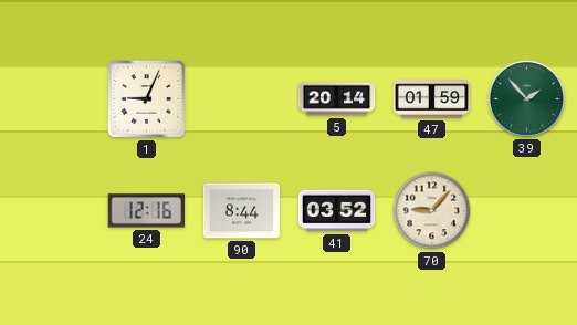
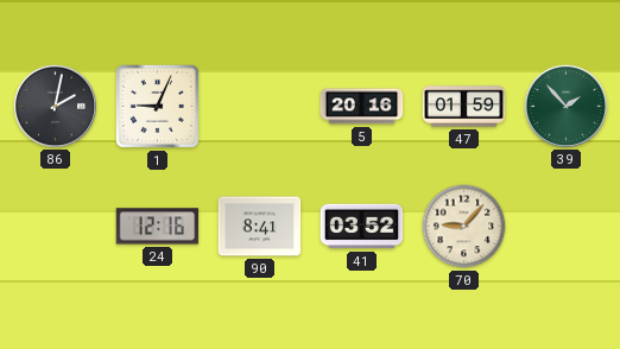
86: none -> 2:02 (55, 106)
5: 20:14 -> 20:16 (362, 107)
90: 8:44 -> 8:41 (260, 227)
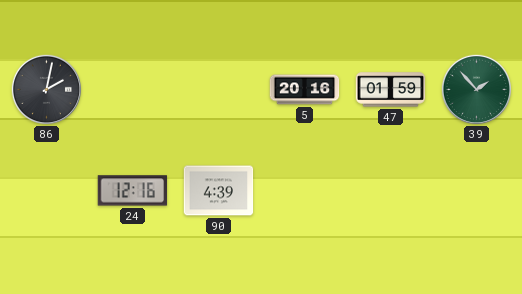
1: 9:04 -> none (157, 106)
90: 8:41 -> 4:39 (219, 191)
41: 03:52 -> none (362, 227)
70: 9:07 -> none (464, 227)
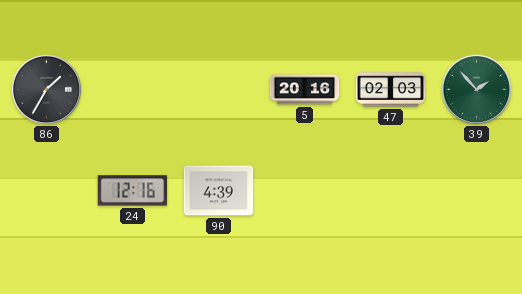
86: 2:02 -> 1:35 (46, 89)
47: 01:59 -> 02:03 (391, 90)
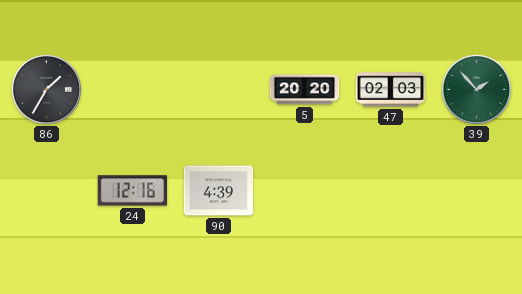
5: 20:16 -> 20:20 (305, 90)
